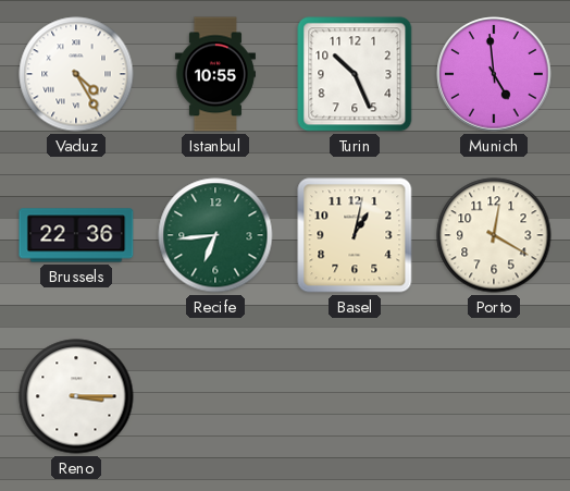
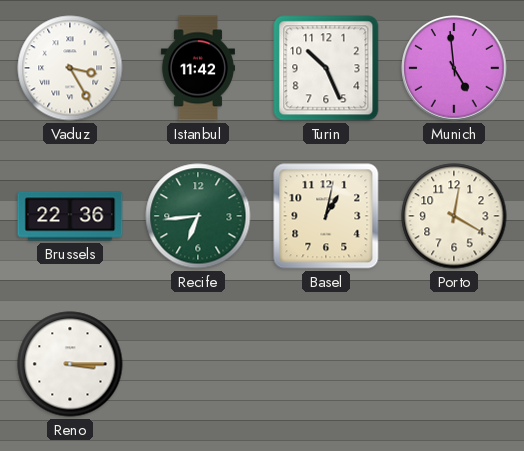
Vaduz: 4:25 -> 3:25 (70, 68)
Istanbul: 10:55 -> 11:42 (198, 68)
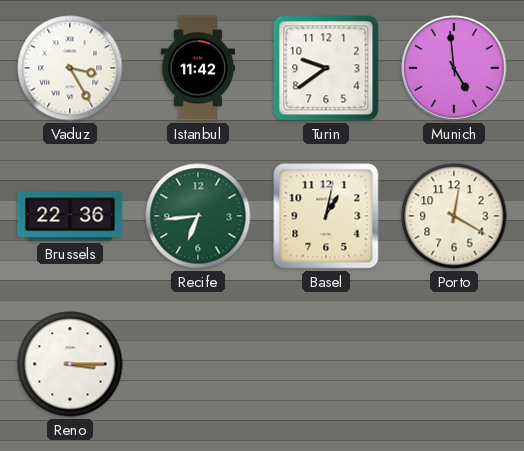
Turin: 10:26 -> 9:39 (326, 68)
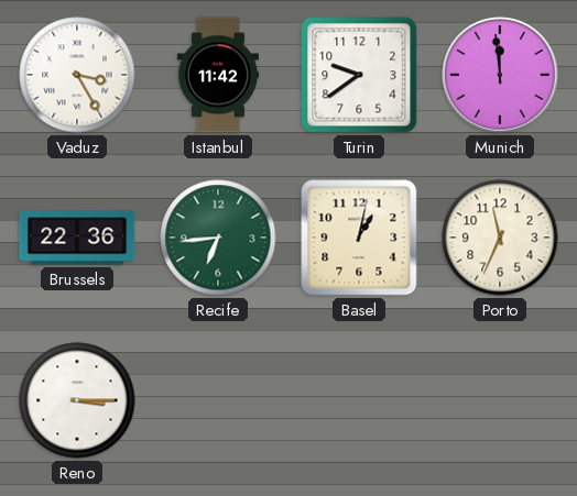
Munich: 4:59 -> 11:59 (500, 75)
Porto: 12:20 -> 11:34 (500, 238)
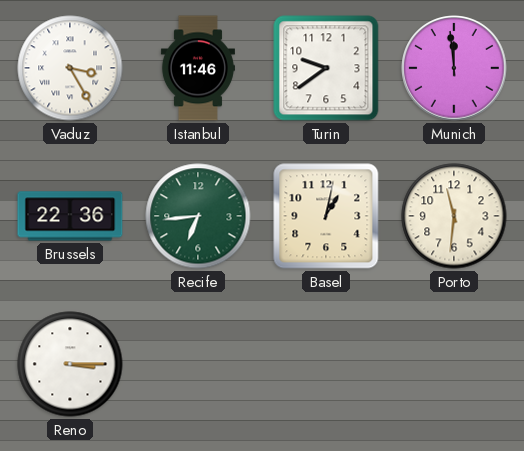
Istanbul: 11:42 -> 11:46 (198, 68)
Porto: 11:34 -> 11:31 (454, 216)
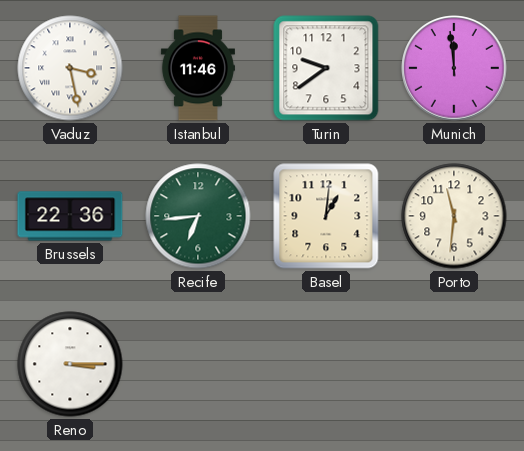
Vaduz: 3:25 -> 3:28 (70, 68)
Basel: 1:02 -> 1:01 (326, 216)
